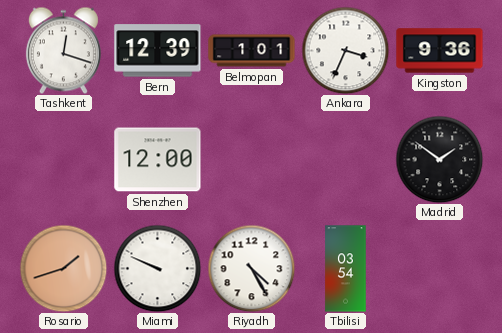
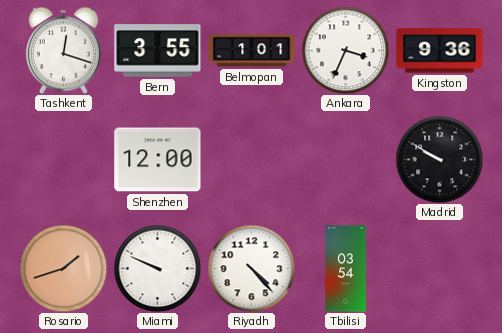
Bern: 12:39 -> 3:55 (158, 51)
Madrid: 1:51 -> 9:50 (439, 159)
Riyadh: 4:25 -> 4:23 (251, 268)
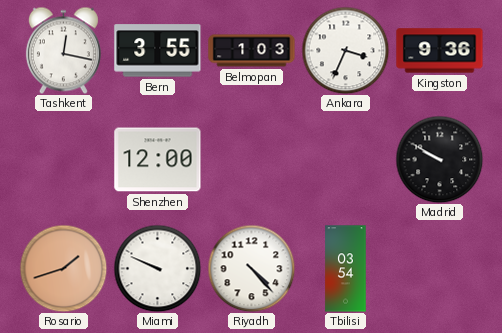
Tashkent: 12:18 -> 12:17 (63, 50)
Belmopan: 1:01 -> 1:03 (252, 51)
